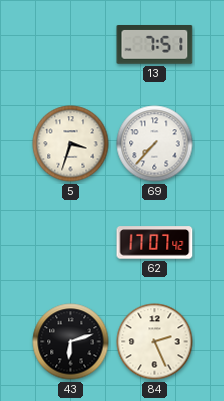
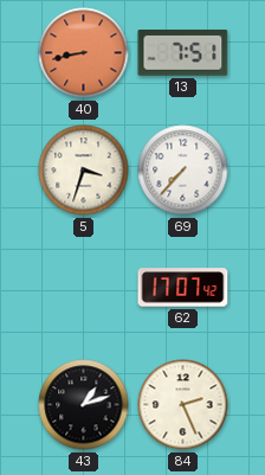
40: none -> 8:43 (84, 53)
43: 6:12 -> 1:12 (84, 405)
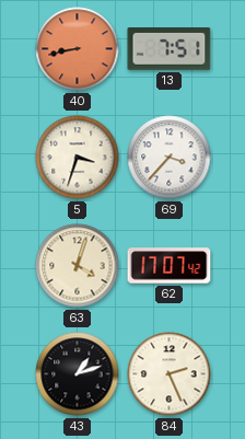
69: 7:37 -> 3:37 (170, 158)
63: none -> 4:03 (78, 266)
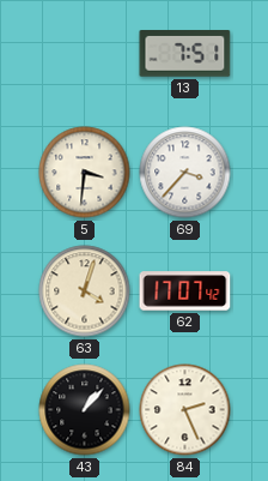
40: 8:43 -> none (78, 49)
5: 3:33 -> 3:31 (85, 173)
43: 1:12 -> 1:07 (85, 410)
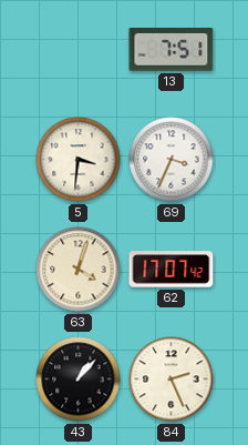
69: 3:37 -> 3:34 (172, 160)
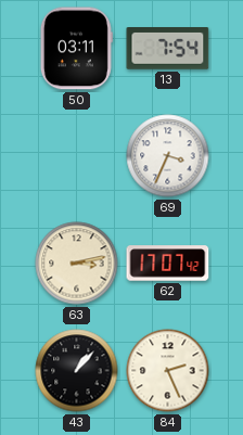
50: none -> 03:11 (76, 49)
13: 7:51 -> 7:54 (168, 49)
5: 3:31 -> none (79, 160)
63: 4:03 -> 3:13 (77, 264)
